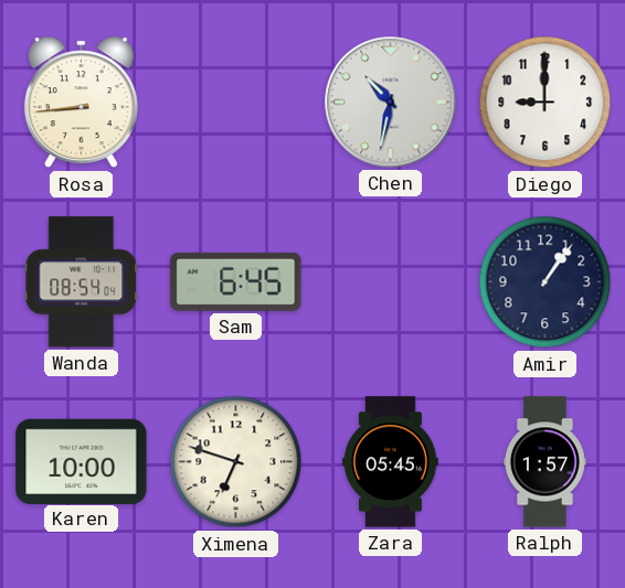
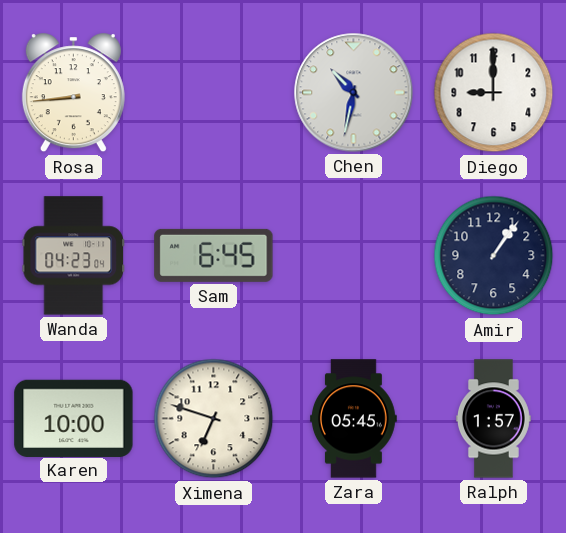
Wanda: 08:54 -> 04:23 (73, 256)
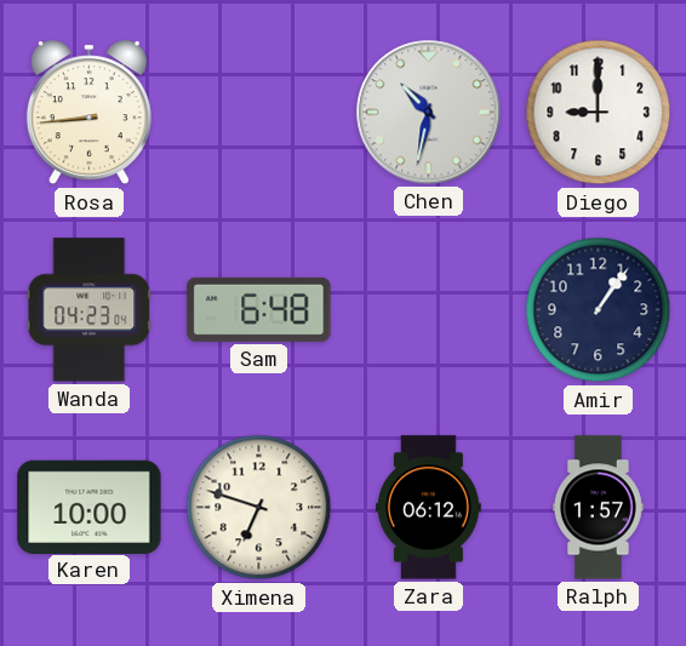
Sam: 6:45 -> 6:48 (259, 309)
Zara: 05:45 -> 06:12 (428, 508)
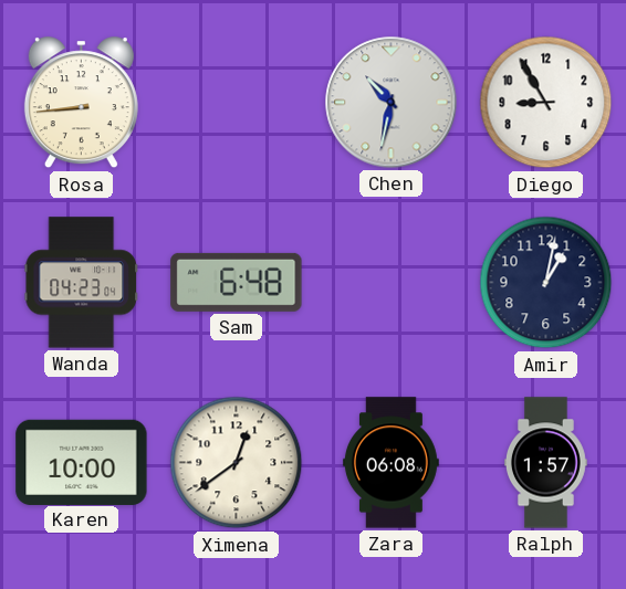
Diego: 9:00 -> 8:55 (546, 103)
Amir: 1:06 -> 1:02 (546, 283)
Ximena: 6:48 -> 12:39 (237, 463)
Zara: 06:12 -> 06:08 (390, 463)
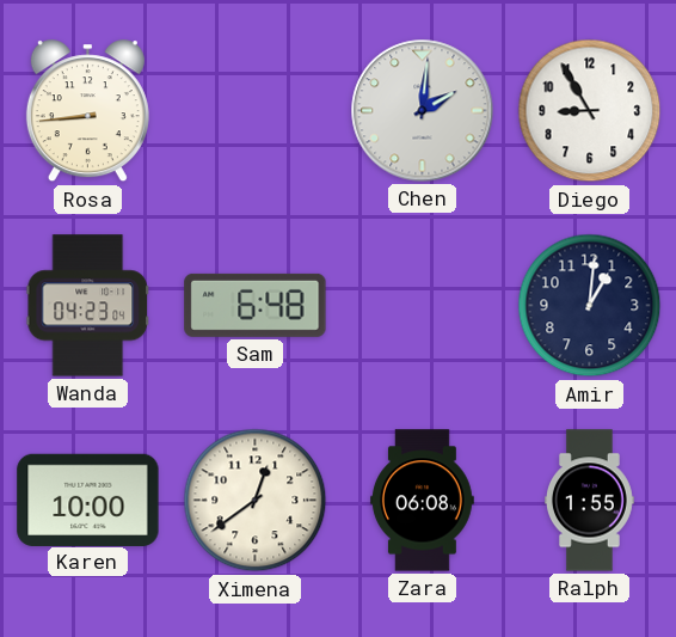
Chen: 10:32 -> 2:01 (423, 111)
Amir: 1:02 -> 1:01 (590, 306)
Ralph: 1:57 -> 1:55 (590, 501)
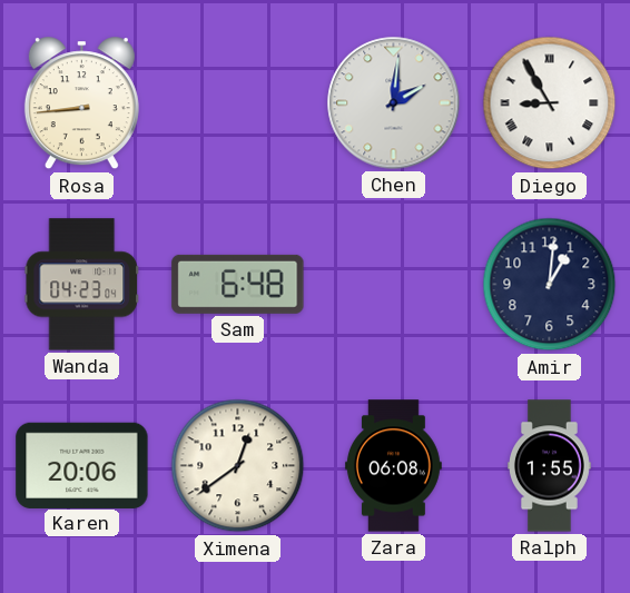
Diego numerals: Arabic -> Roman (550, 103)
Karen: 10:00 -> 20:06 (82, 465)
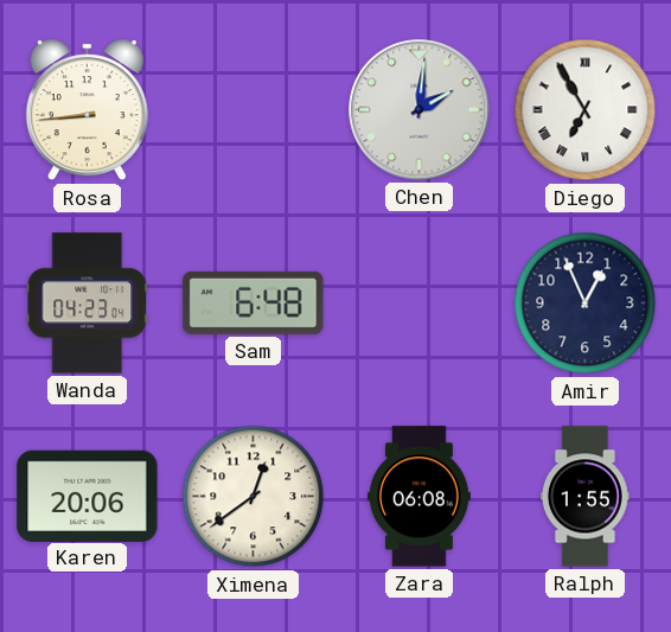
Diego: 8:55 -> 6:55 (586, 110)
Amir: 1:01 -> 12:56 (586, 304)
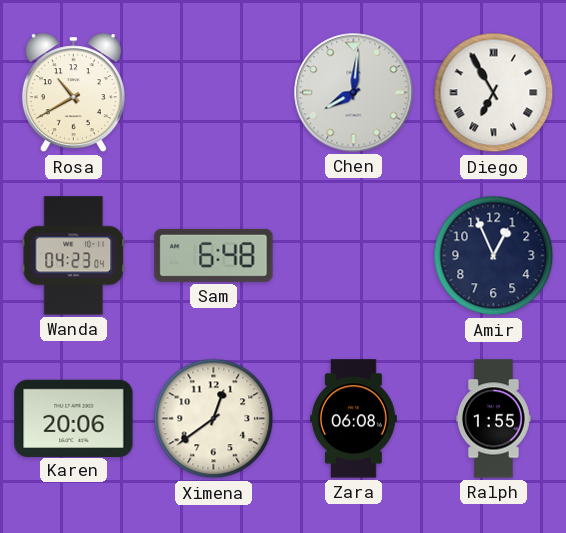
Rosa: 8:44 -> 10:40 (73, 93)
Chen: 2:01 -> 8:01 (354, 93)
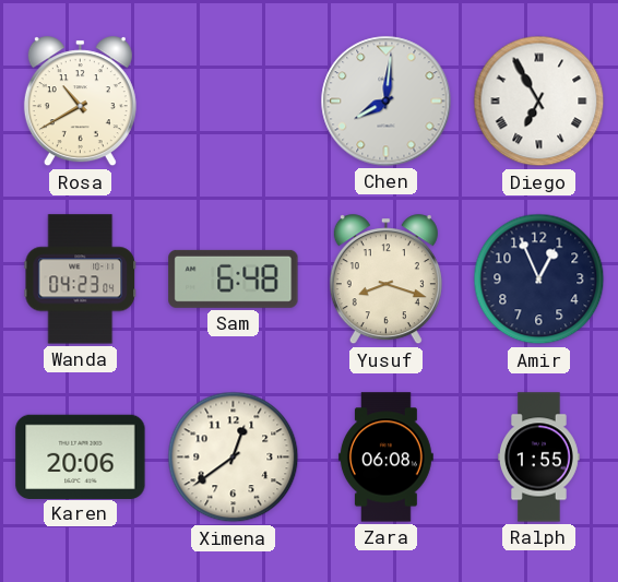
Yusuf: none -> 8:18 (385, 280)
